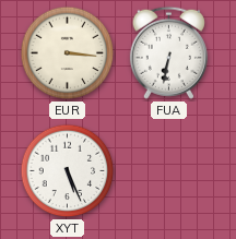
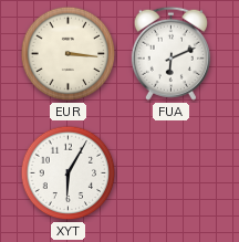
FUA: 6:32 -> 6:11 (170, 53)
XYT: 5:26 -> 6:05 (69, 173)
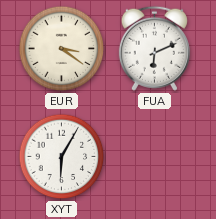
EUR: 3:16 -> 3:21 (62, 49)
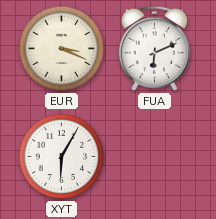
EUR: 3:21 -> 3:19 (62, 49)
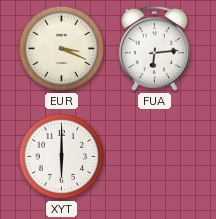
FUA: 6:11 -> 6:14 (154, 48)
XYT: 6:05 -> 6:00 (62, 157)
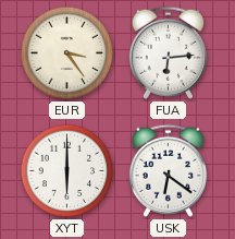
EUR: 3:19 -> 3:24 (67, 53)
USK: none -> 6:21 (168, 170)
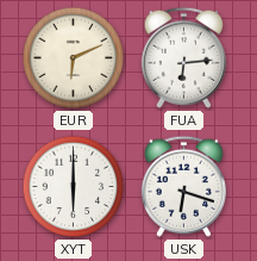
EUR: 3:24 -> 6:11 (74, 58)
USK: 6:21 -> 6:18 (183, 186)
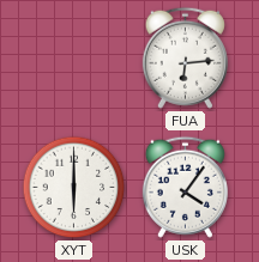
EUR: 6:11 -> none (74, 58)
USK: 6:18 -> 4:06 (185, 187)
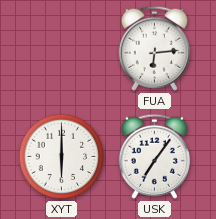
USK: 4:06 -> 7:06 (154, 156)
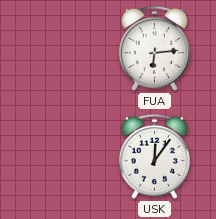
XYT: 6:00 -> none (62, 157)
USK: 7:06 -> 12:06 (154, 156)
